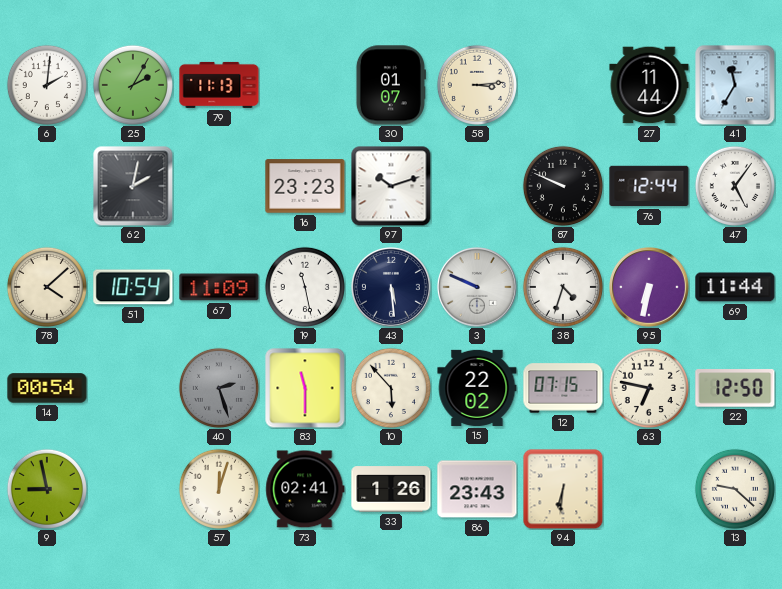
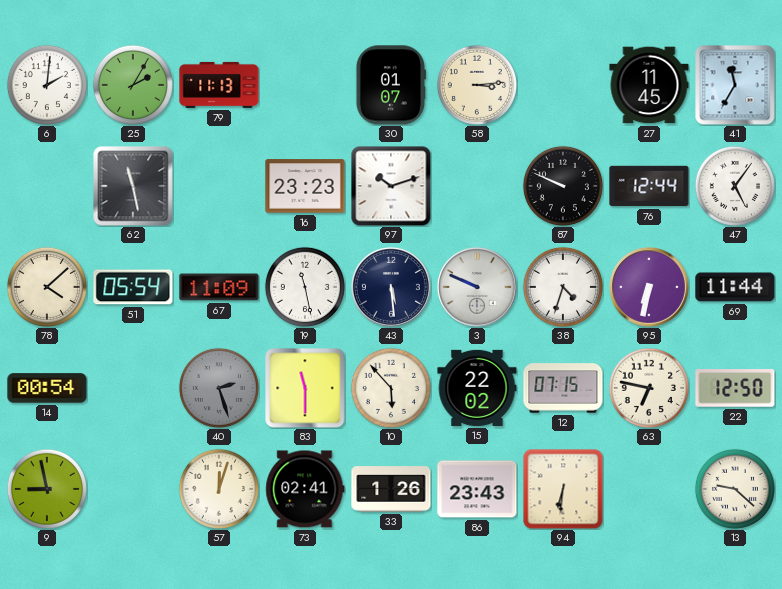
27: 11:44 -> 11:45 (649, 85)
62: 2:02 -> 11:28 (133, 186)
51: 10:54 -> 05:54 (133, 287)
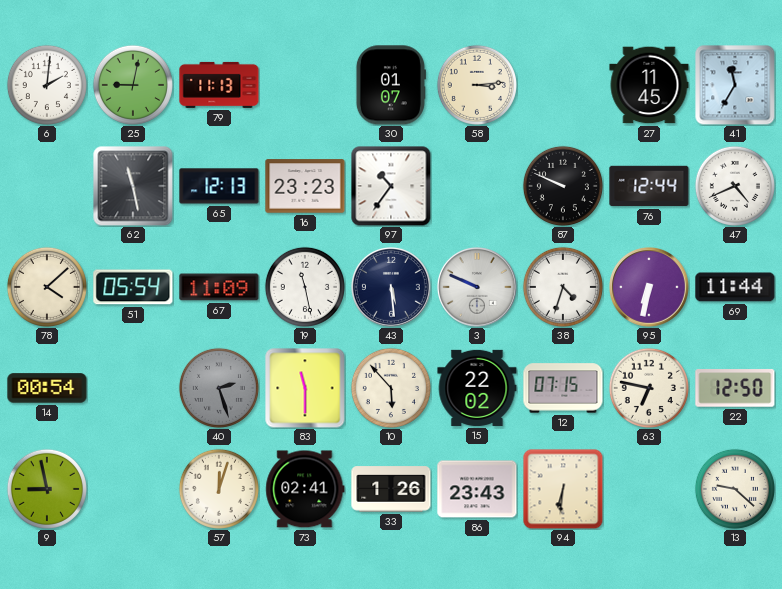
25: 2:05 -> 9:02 (133, 85)
65: none -> 12:13 (219, 186)
97: 10:12 -> 10:36 (391, 186)
47: 5:06 -> 4:41 (735, 186)
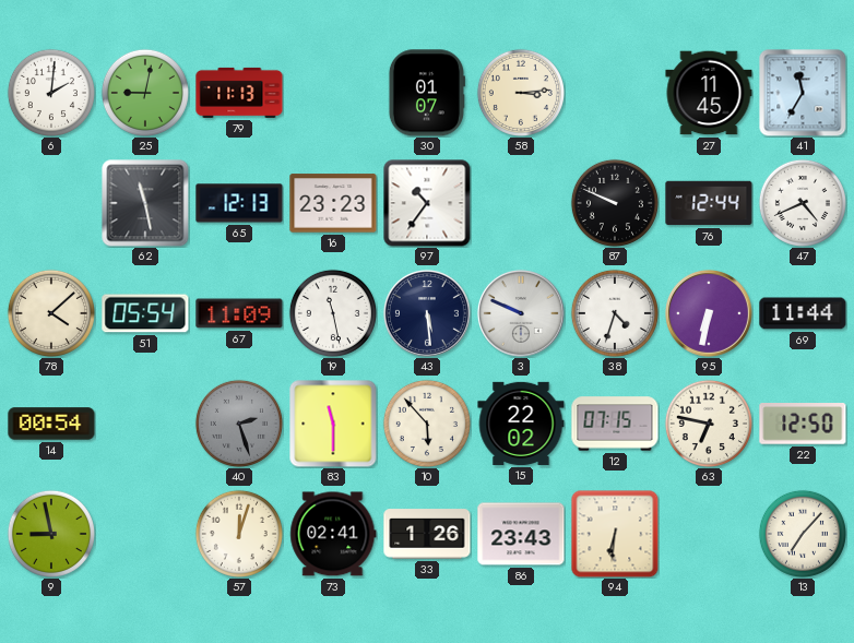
13: 9:22 -> 7:07 (803, 534)
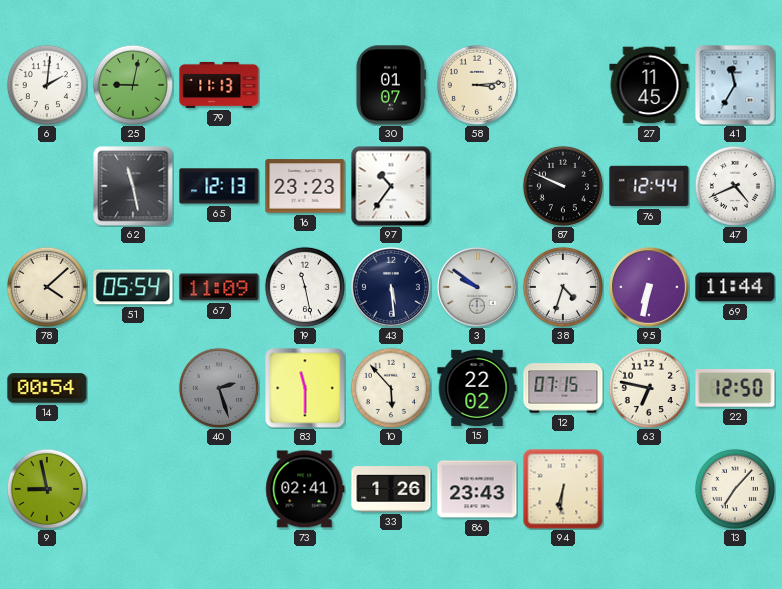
3: 9:49 -> 9:51 (477, 287)
57: 12:03 -> none (239, 534)
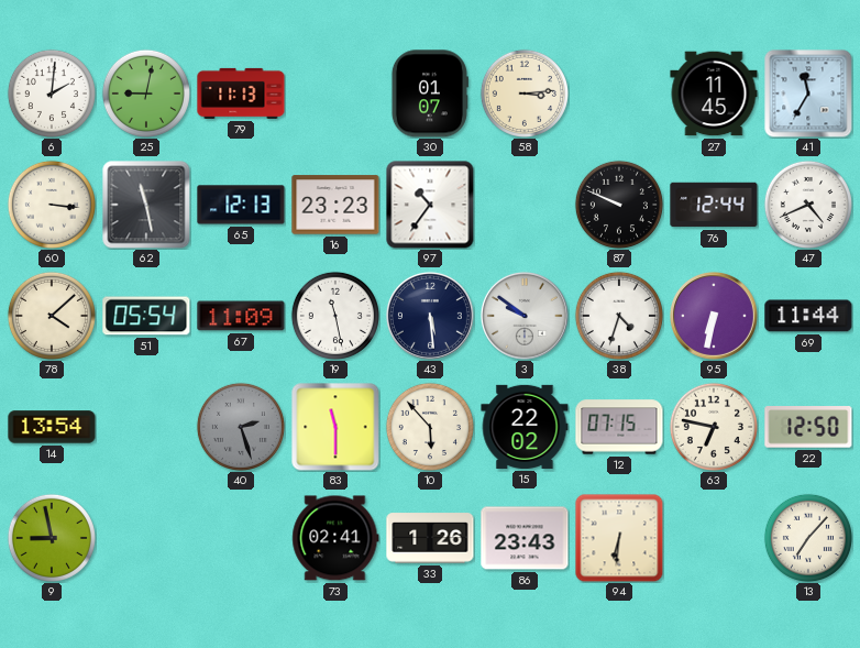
60: none -> 3:16 (52, 205)
14: 00:54 -> 13:54 (52, 427)
